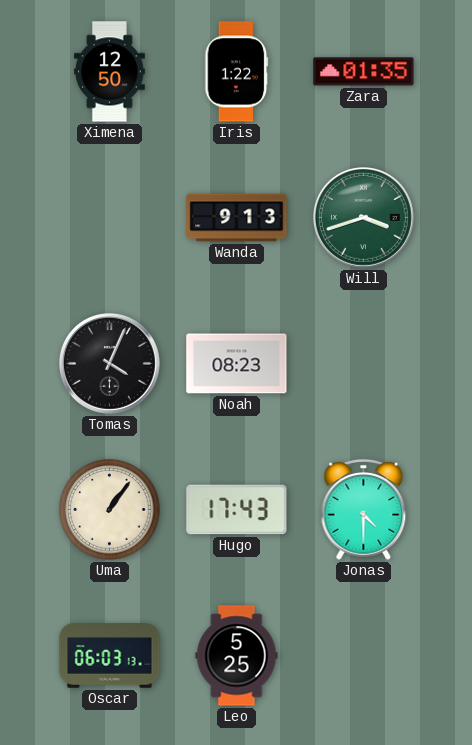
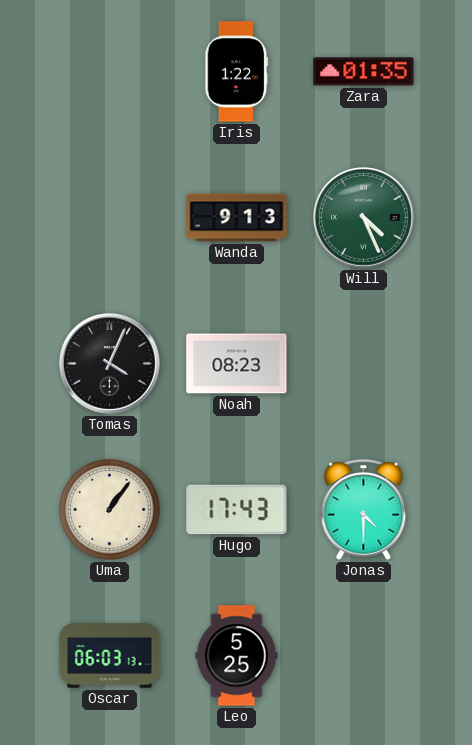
Ximena: 12:50 -> none (109, 72)
Will: 3:42 -> 4:26 (364, 218)
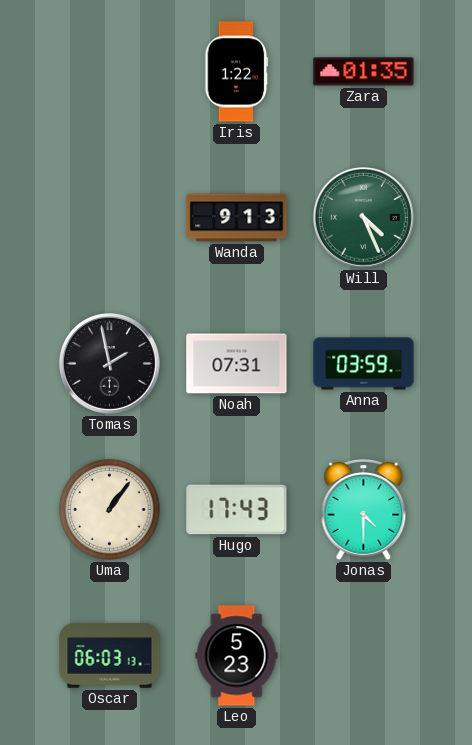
Tomas: 4:04 -> 1:58 (110, 364)
Noah: 08:23 -> 07:31 (237, 364)
Anna: none -> 03:59 (364, 364)
Leo: 5:25 -> 5:23 (237, 656)
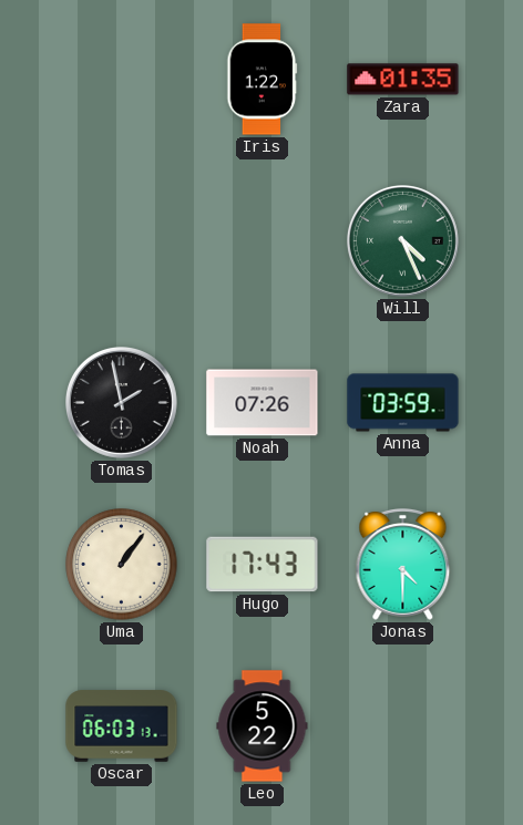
Wanda: 9:13 -> none (237, 218)
Noah: 07:31 -> 07:26 (263, 403)
Leo: 5:23 -> 5:22 (263, 726)
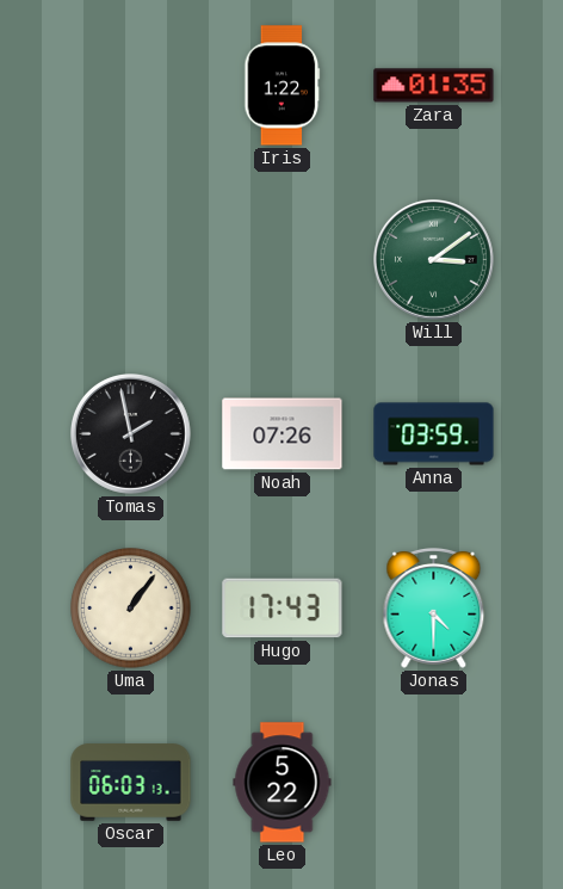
Will: 4:26 -> 3:09 (434, 260)
